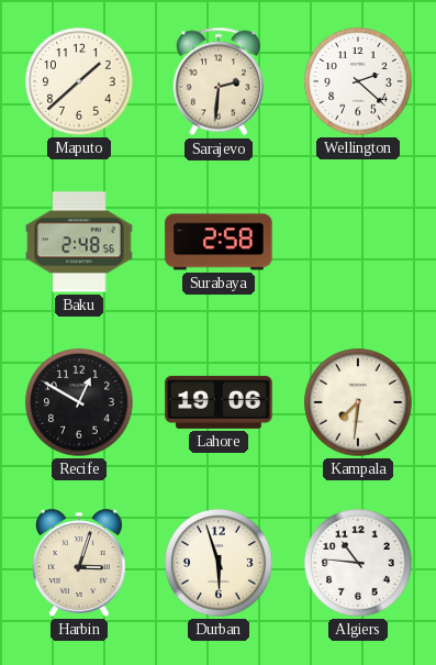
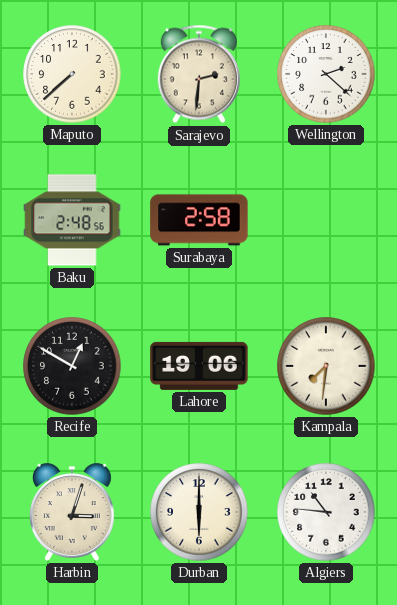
Maputo: 1:38 -> 7:38 (72, 74)
Durban: 5:57 -> 6:00 (199, 512)
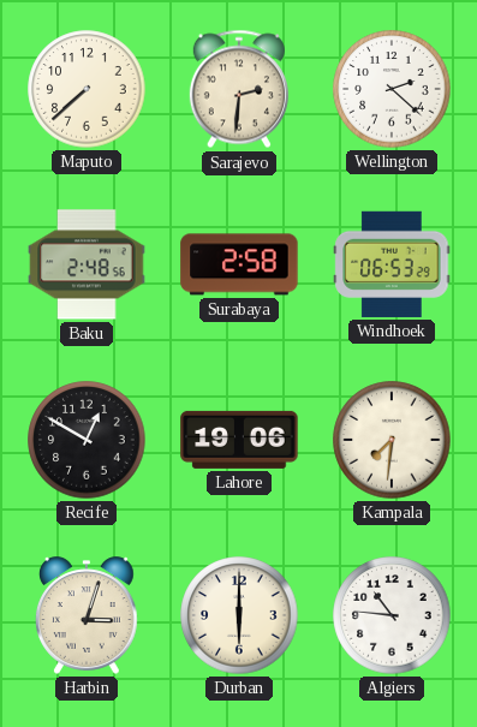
Windhoek: none -> 06:53 (392, 264)
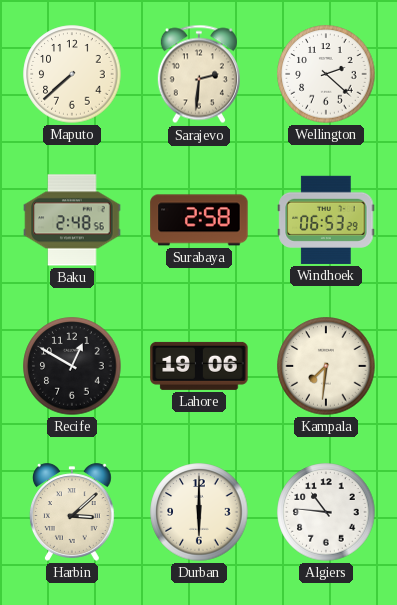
Harbin: 3:03 -> 3:08 (72, 512)
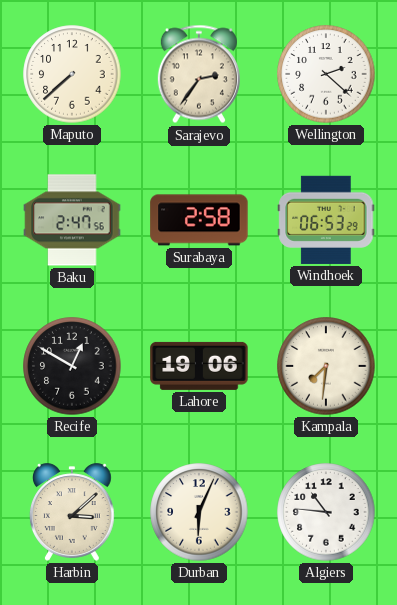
Sarajevo: 2:31 -> 2:36 (199, 74)
Baku: 2:48 -> 2:47 (72, 220)
Durban: 6:00 -> 6:04 (199, 512)
